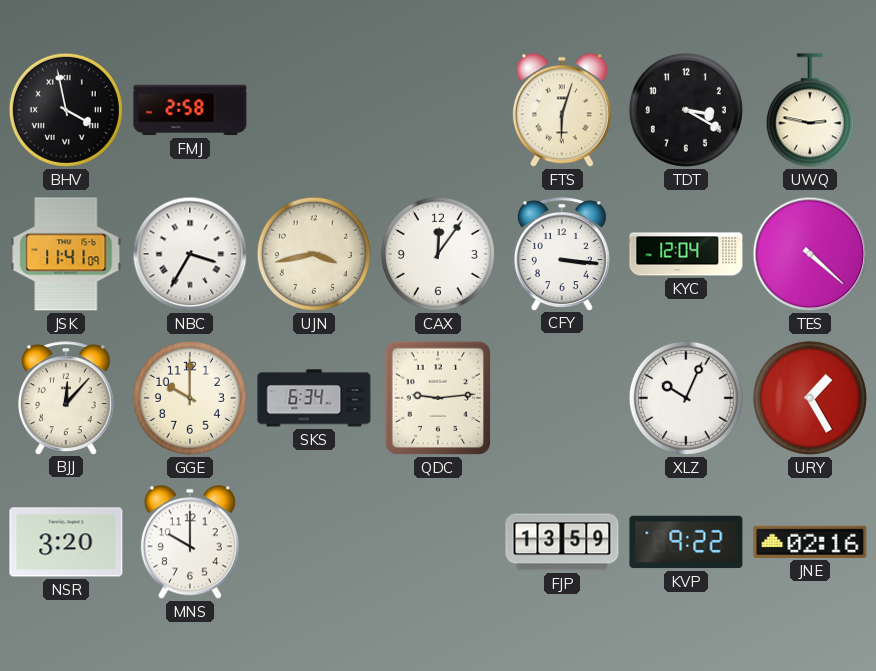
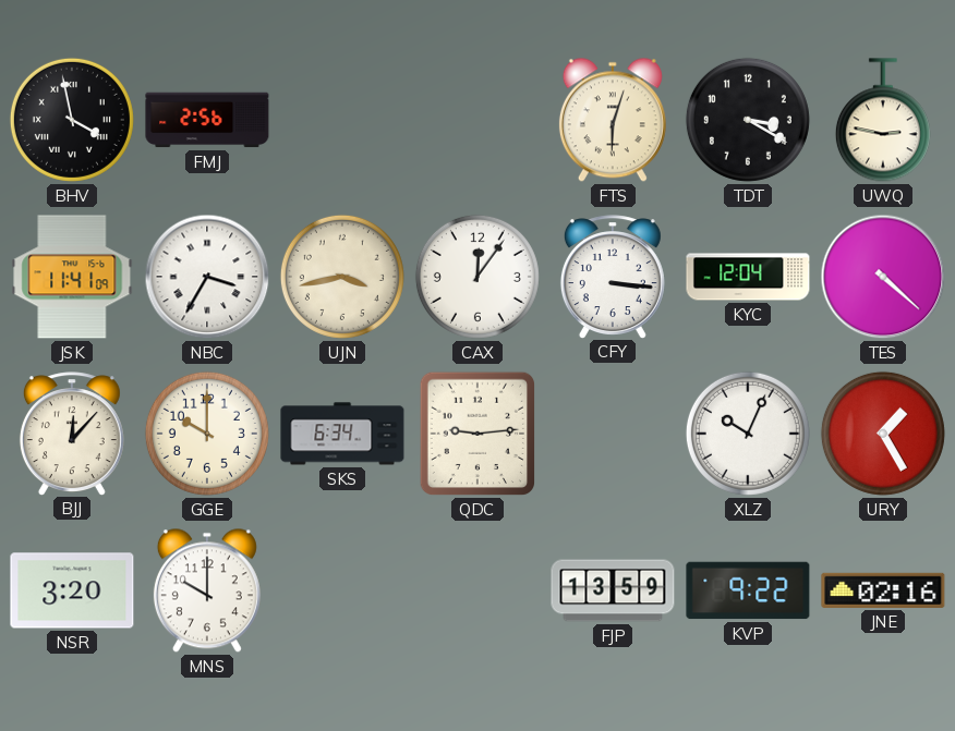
FMJ: 2:58 -> 2:56 (207, 120)
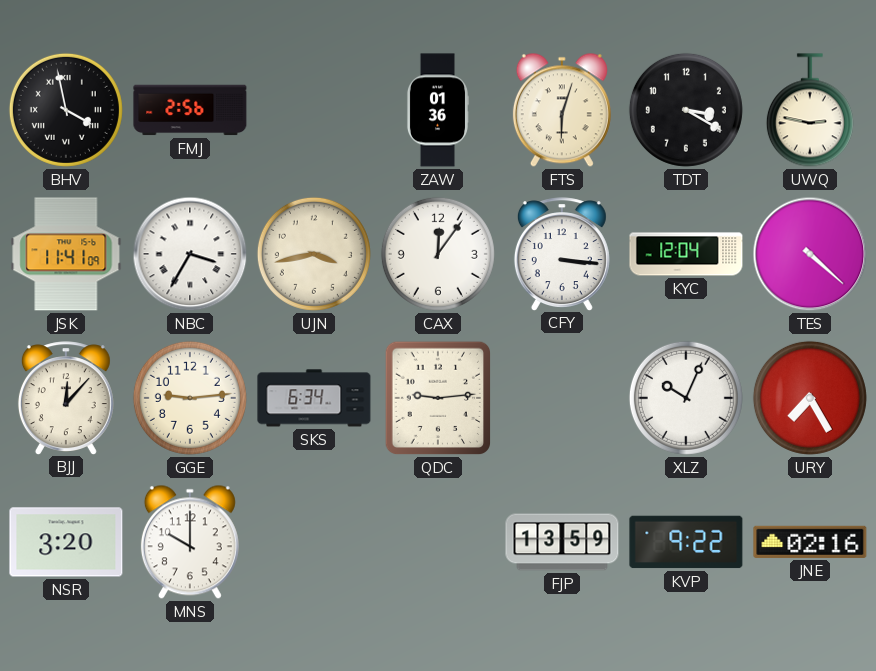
ZAW: none -> 01:36 (437, 110)
GGE: 10:00 -> 9:14 (190, 398)
URY: 1:25 -> 7:25 (810, 398)
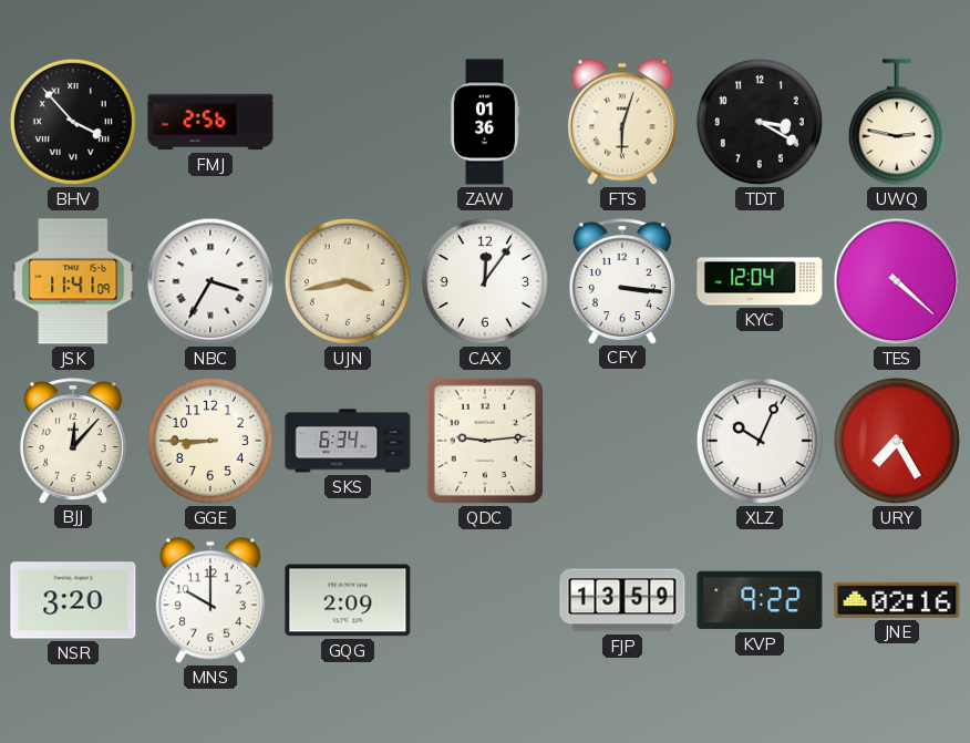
BHV: 3:58 -> 3:53 (73, 122)
GGE: 9:14 -> 8:45 (210, 441)
GQG: none -> 2:09 (348, 600)
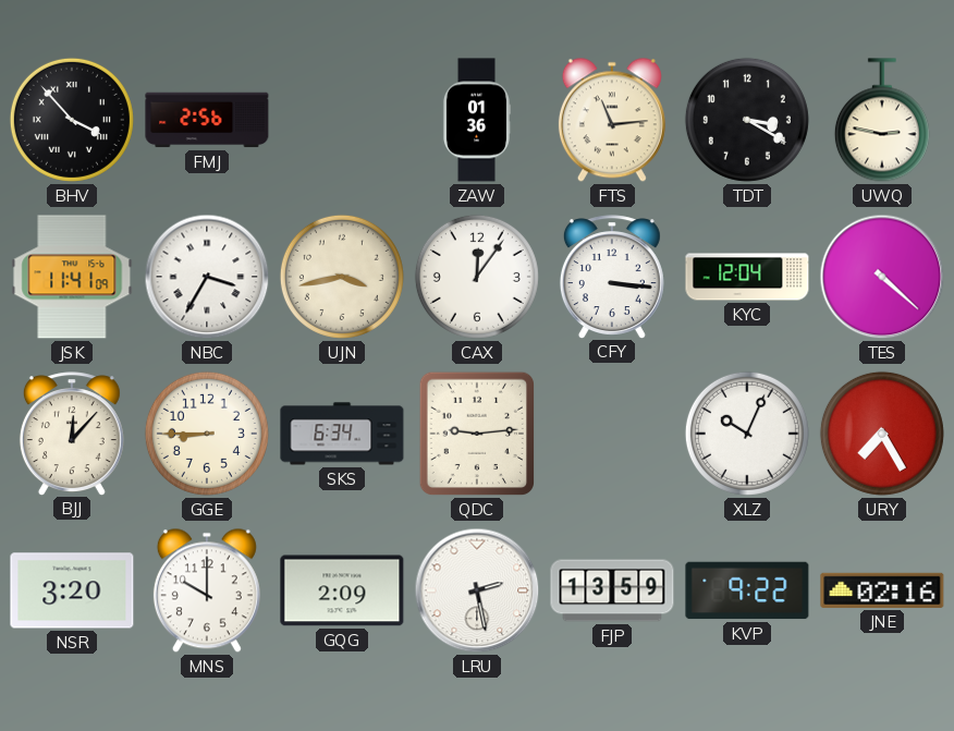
FTS: 6:03 -> 11:14 (612, 120)
LRU: none -> 2:28 (477, 590)
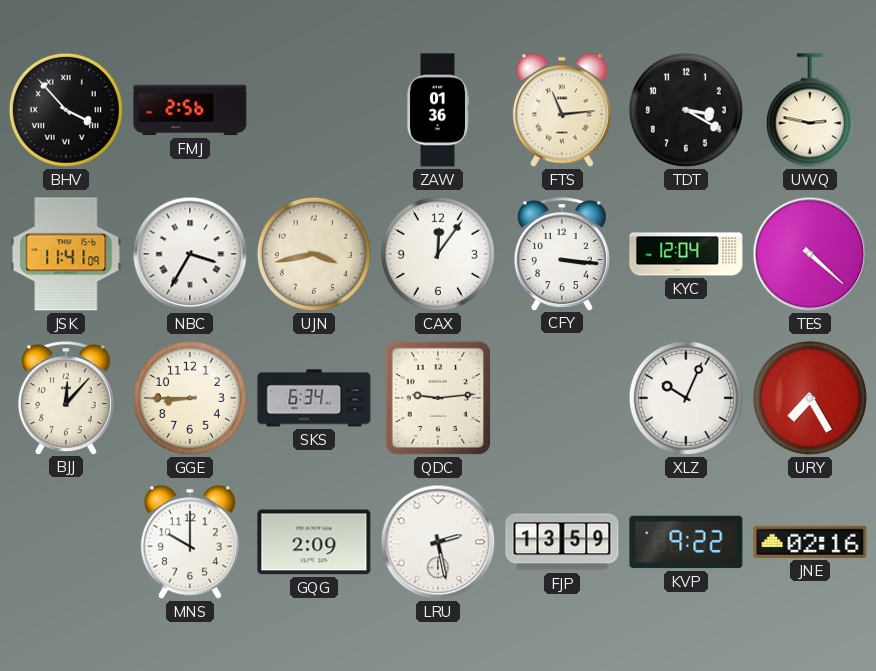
NSR: 3:20 -> none (72, 590)
